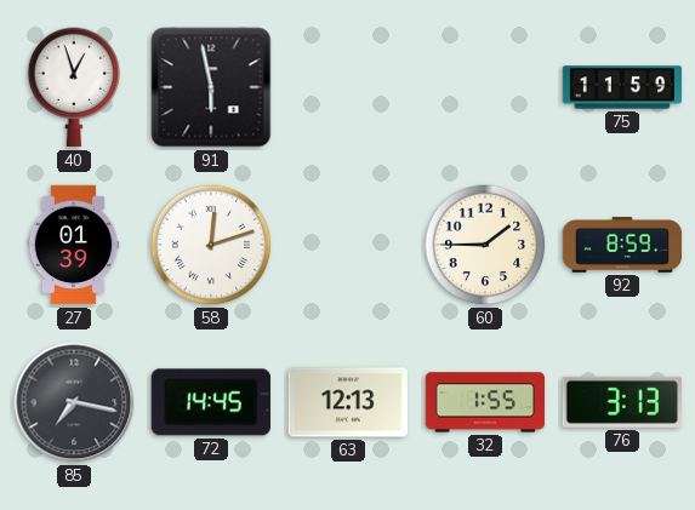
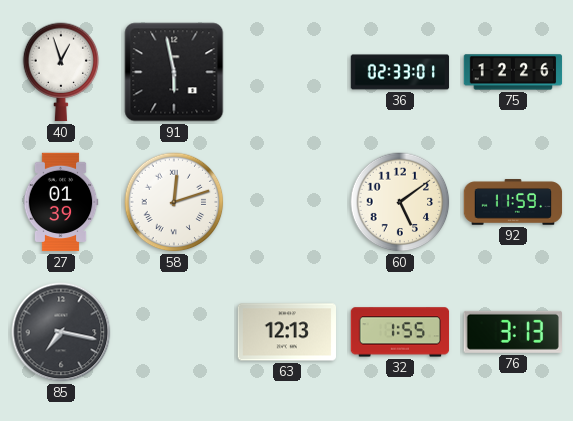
36: none -> 02:33 (400, 72)
75: 11:59 -> 12:26 (513, 72)
60: 1:45 -> 5:09 (400, 202)
92: 8:59 -> 11:59 (513, 202)
72: 14:45 -> none (211, 402)
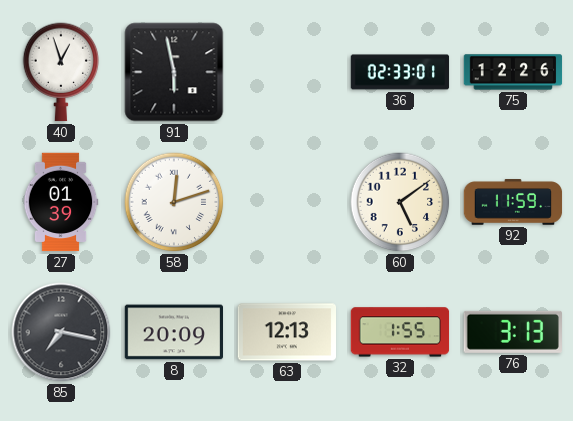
8: none -> 20:09 (174, 332)
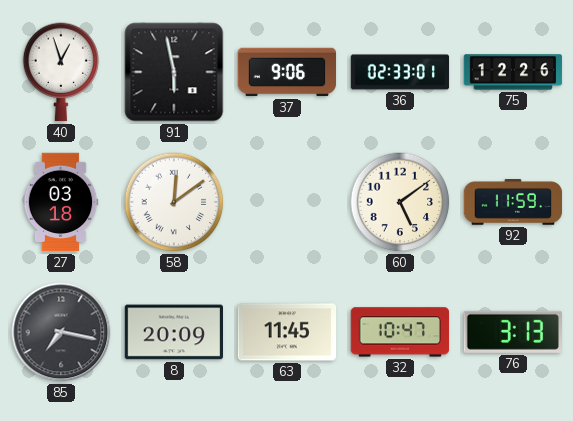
37: none -> 9:06 (287, 72)
27: 01:39 -> 03:18 (61, 202)
58: 12:12 -> 12:09 (174, 202)
63: 12:13 -> 11:45 (286, 332)
32: 1:55 -> 10:47 (400, 332)
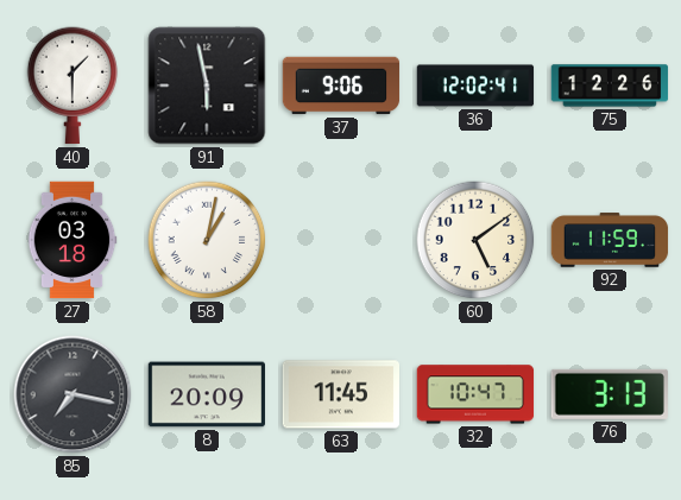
40: 12:57 -> 1:30 (72, 86)
36: 02:33 -> 12:02 (475, 86)
58: 12:09 -> 1:02 (207, 240)
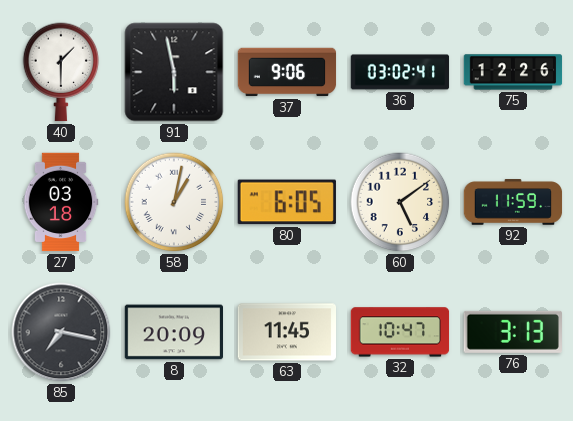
36: 12:02 -> 03:02 (400, 72)
80: none -> 6:05 (287, 202)
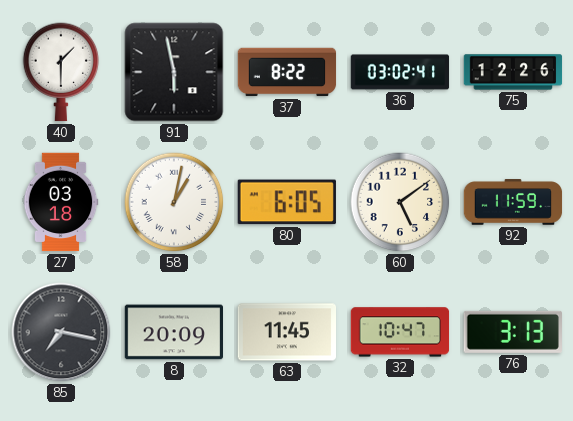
37: 9:06 -> 8:22 (287, 72)
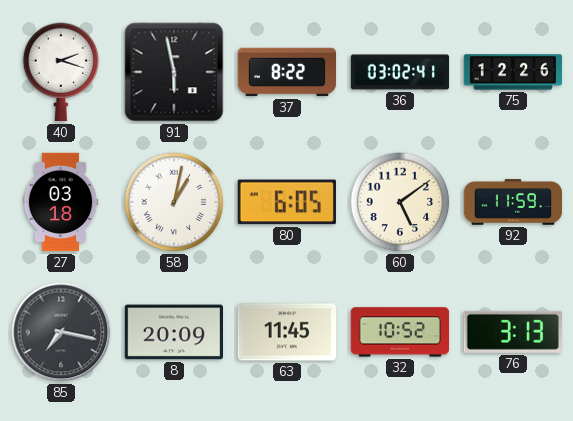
40: 1:30 -> 2:18 (61, 72)
32: 10:47 -> 10:52 (400, 332)
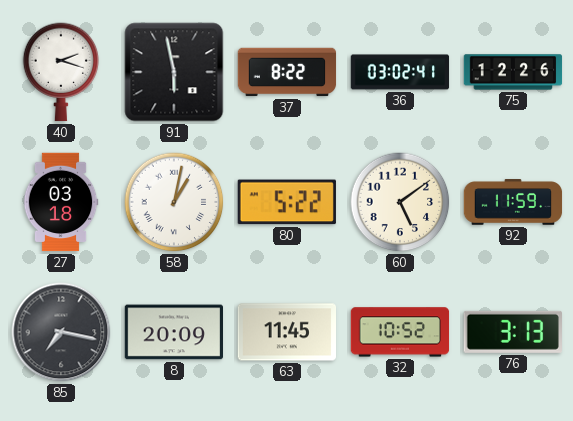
80: 6:05 -> 5:22 (287, 202)
